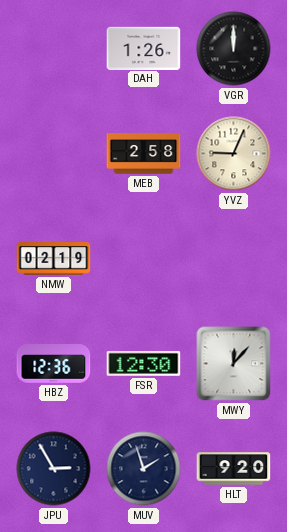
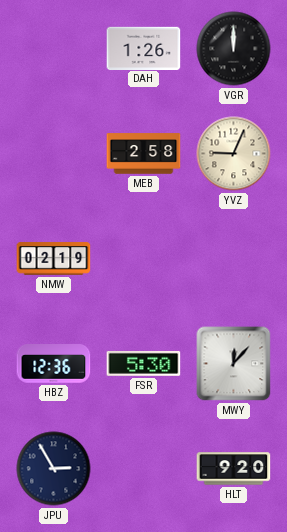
FSR: 12:30 -> 5:30 (144, 363)
MUV: 1:57 -> none (144, 469)
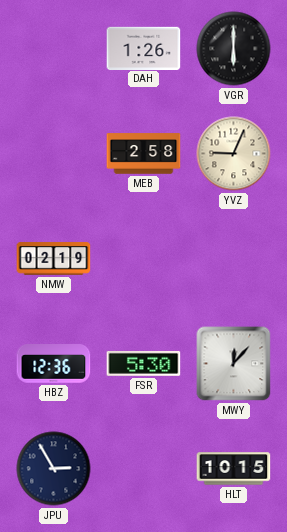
VGR: 12:00 -> 6:00 (234, 49)
HLT: 9:20 -> 10:15 (234, 469)
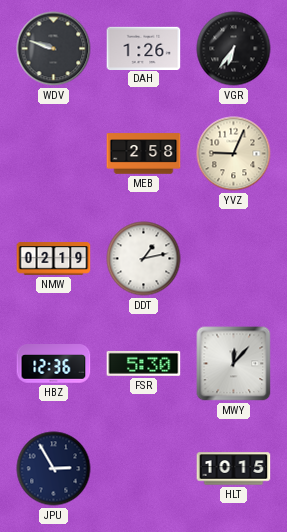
WDV: none -> 9:48 (54, 49)
VGR: 6:00 -> 6:36 (234, 49)
DDT: none -> 1:13 (144, 259)
